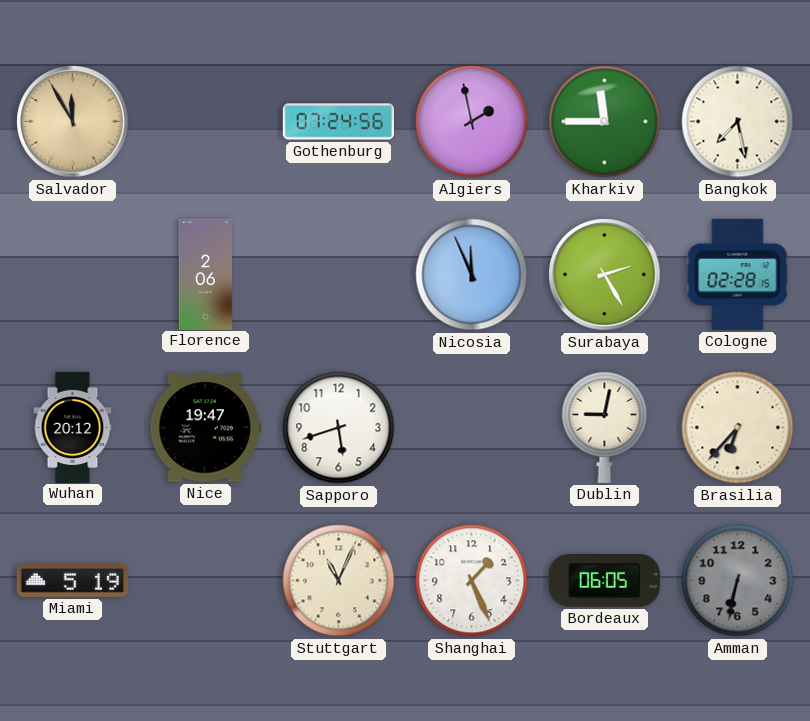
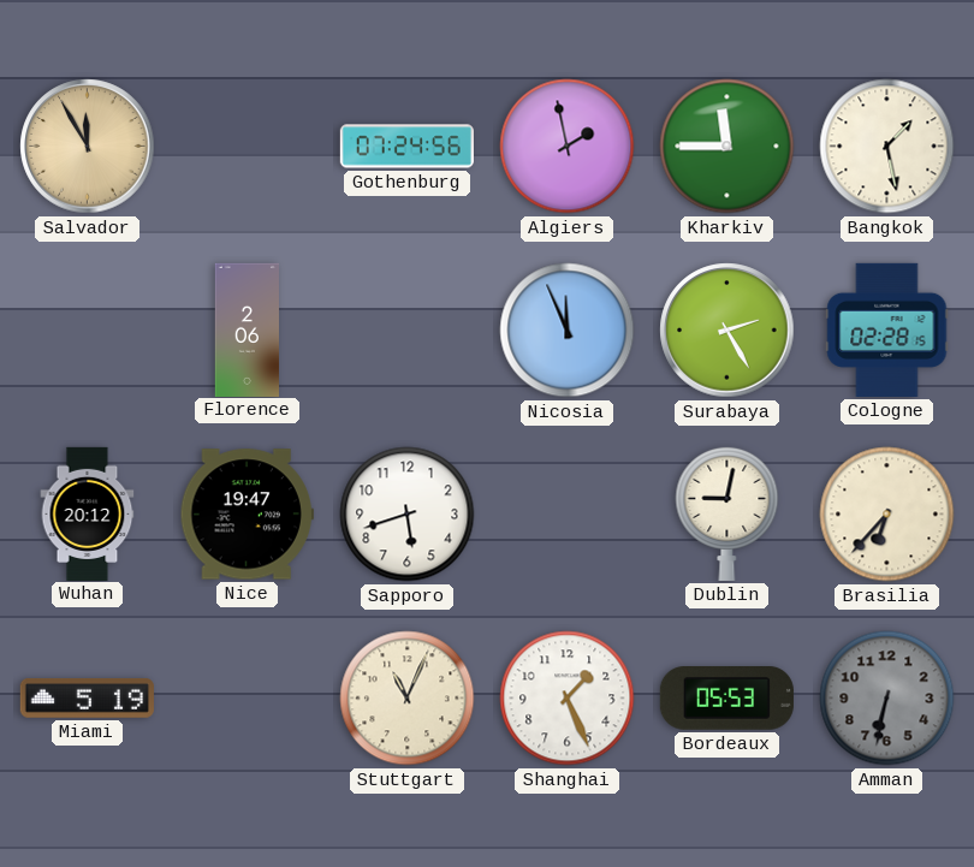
Bangkok: 7:28 -> 1:28 (887, 147)
Bordeaux: 06:05 -> 05:53 (726, 699)
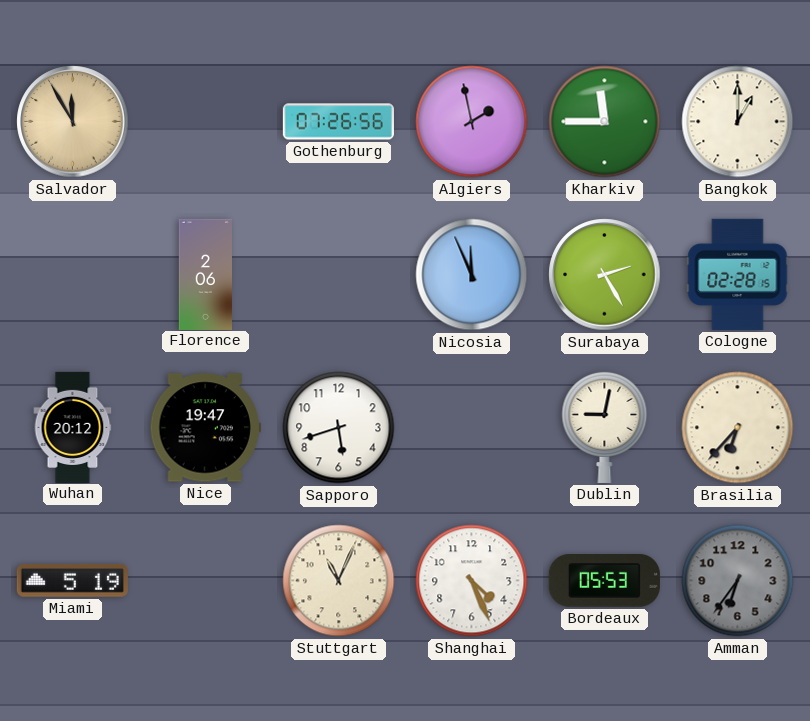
Gothenburg: 07:24 -> 07:26 (338, 122)
Bangkok: 1:28 -> 1:00 (738, 122)
Shanghai: 1:26 -> 4:26 (472, 581)
Amman: 6:32 -> 6:36 (738, 581)
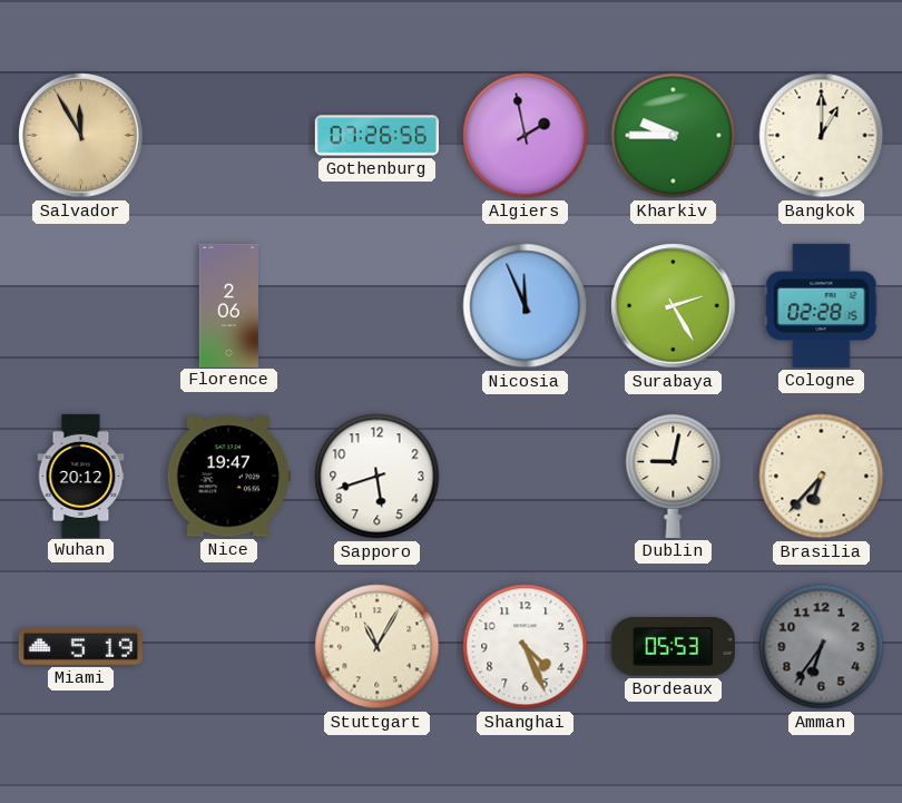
Kharkiv: 11:45 -> 9:45 (674, 136)
Stuttgart: 11:04 -> 11:05 (378, 647)
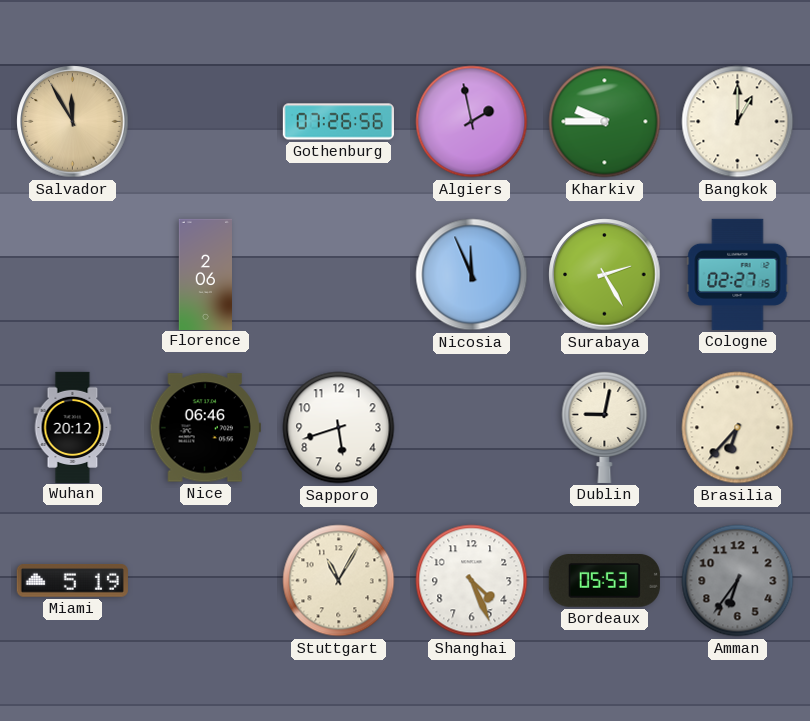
Cologne: 02:28 -> 02:27 (738, 274)
Nice: 19:47 -> 06:46 (205, 428)
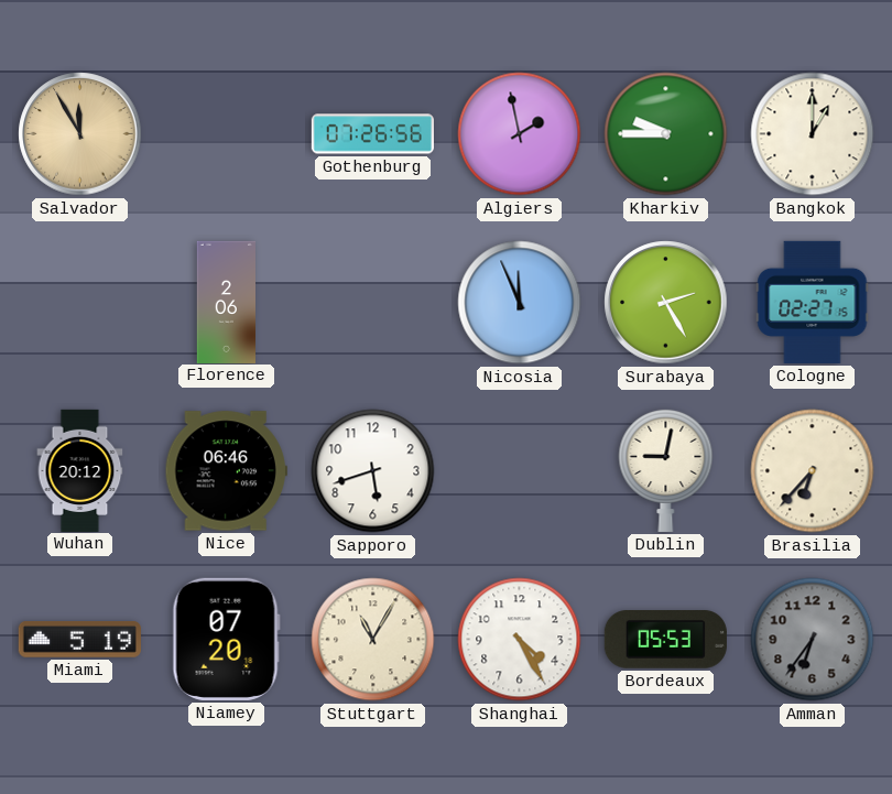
Niamey: none -> 07:20 (226, 639)
Shanghai: 4:26 -> 4:25 (520, 640)
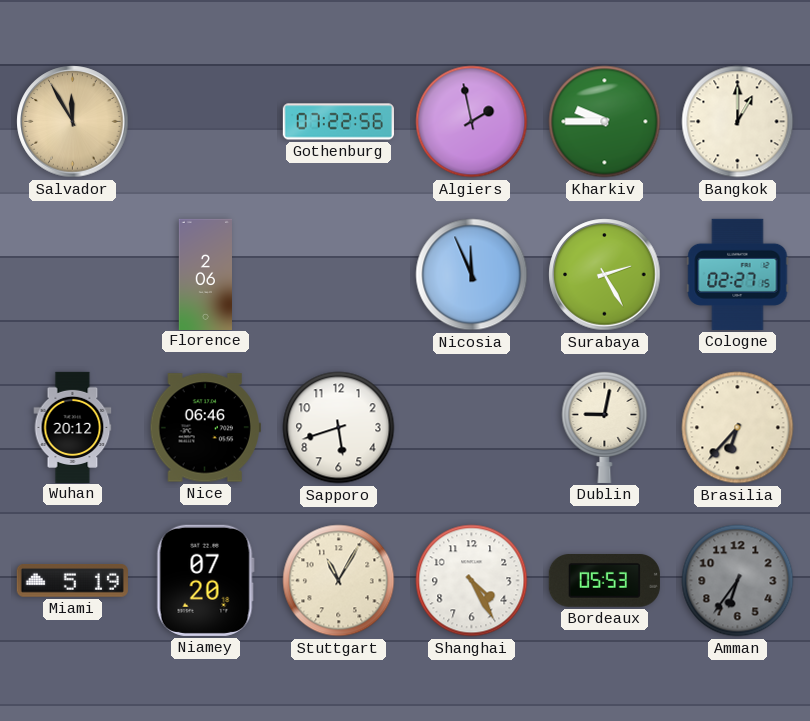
Gothenburg: 07:26 -> 07:22 (338, 122)
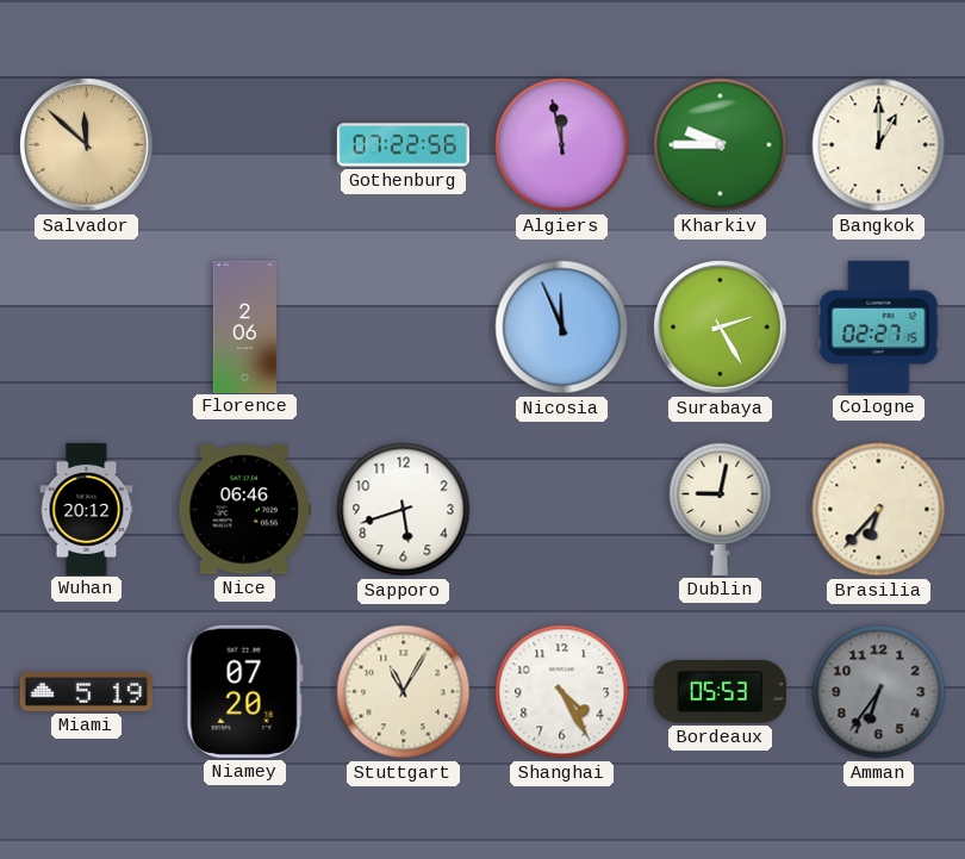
Salvador: 11:55 -> 11:52 (87, 145)
Algiers: 1:58 -> 11:58 (562, 145)
